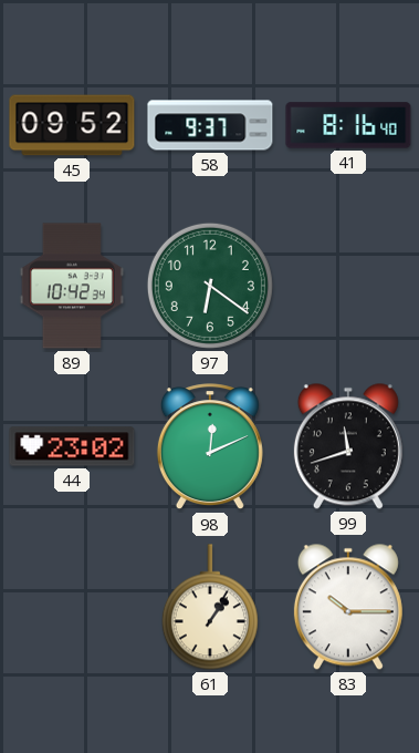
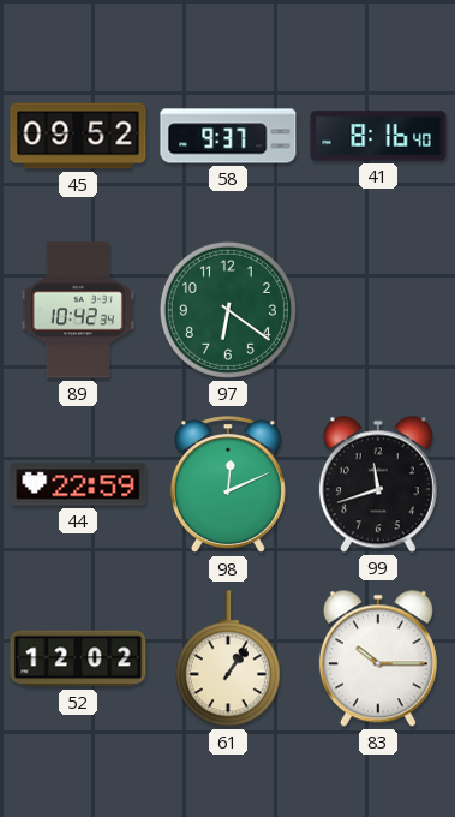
44: 23:02 -> 22:59 (78, 484)
52: none -> 12:02 (78, 658)
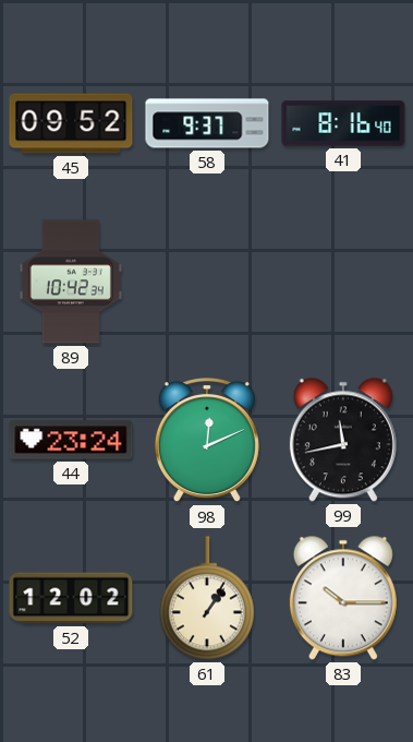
97: 6:21 -> none (228, 310)
44: 22:59 -> 23:24 (71, 440)
99: 11:42 -> 11:43 (343, 440)
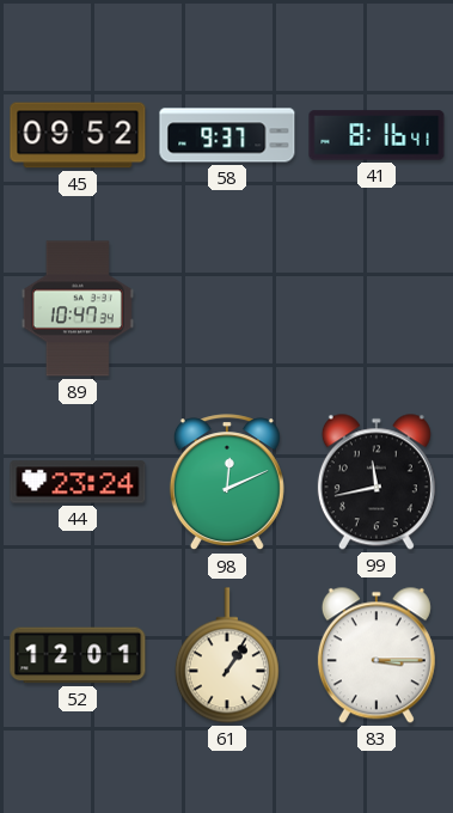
41: 8:16:40 -> 8:16:41 (377, 135)
89: 10:42 -> 10:47 (78, 308)
52: 12:02 -> 12:01 (78, 655)
83: 10:15 -> 3:15 (377, 655)
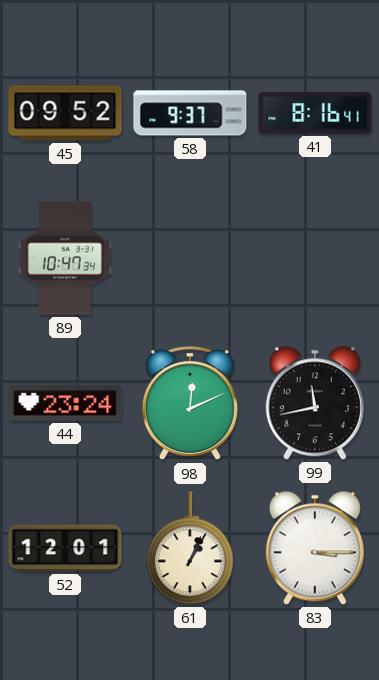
61: 1:06 -> 1:04 (190, 548)
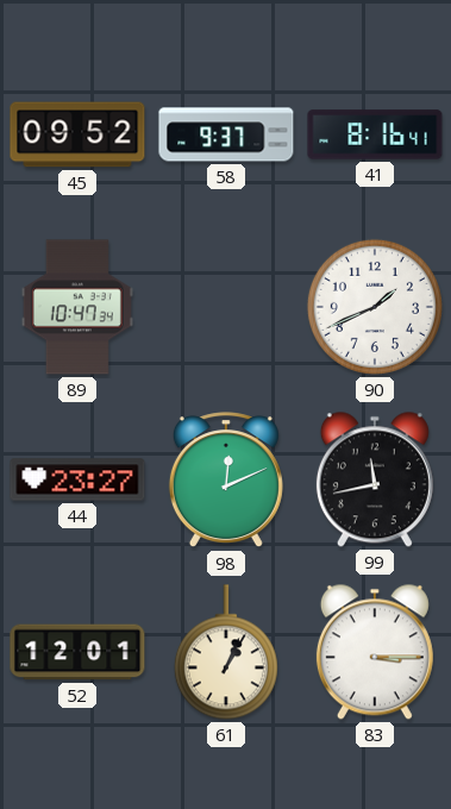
90: none -> 1:41 (375, 307)
44: 23:24 -> 23:27 (77, 479)
